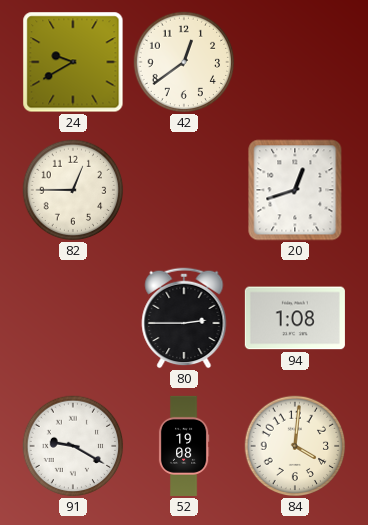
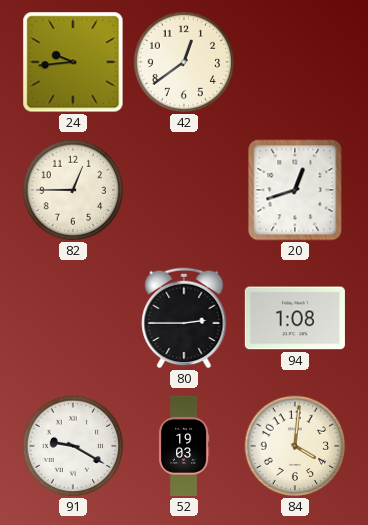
24: 9:40 -> 9:44 (73, 62)
52: 19:08 -> 19:03 (184, 446)
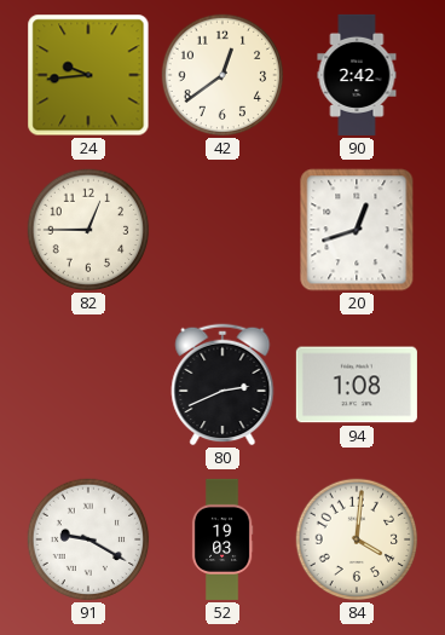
90: none -> 2:42 (357, 75)
80: 2:45 -> 2:41 (223, 385)
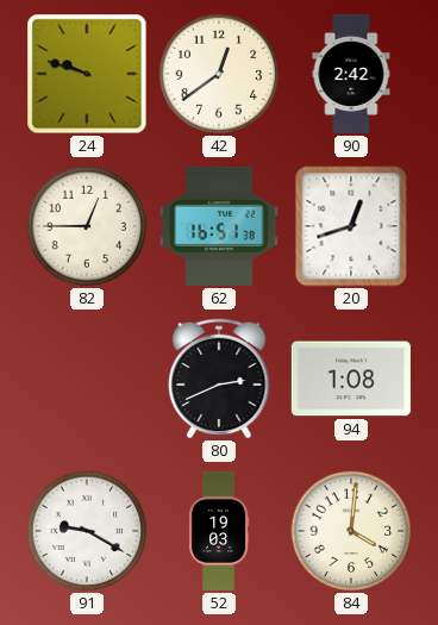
24: 9:44 -> 9:48 (87, 74)
62: none -> 16:51 (219, 226)
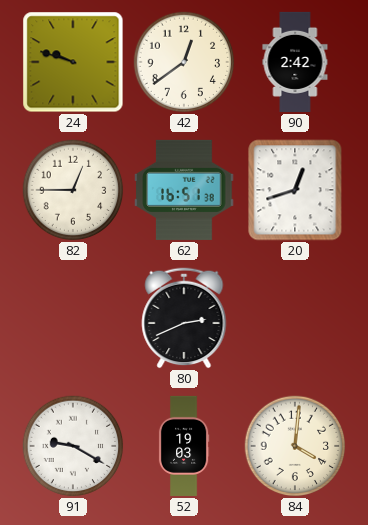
94: 1:08 -> none (351, 379)
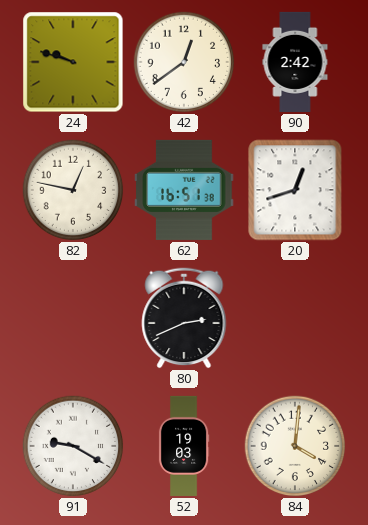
82: 12:45 -> 12:47 (73, 190)
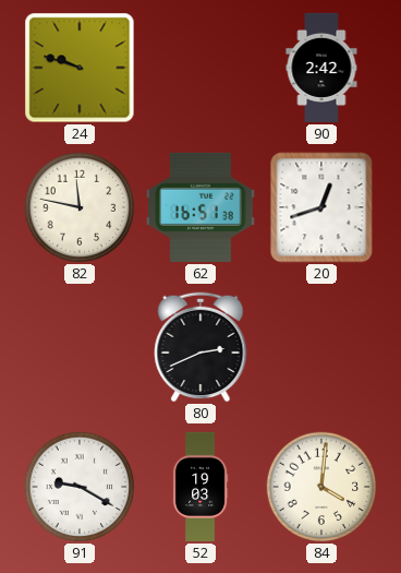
42: 12:39 -> none (184, 62)
82: 12:47 -> 11:47 (80, 207)
